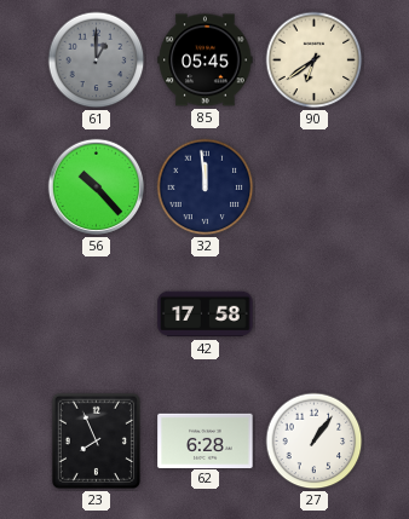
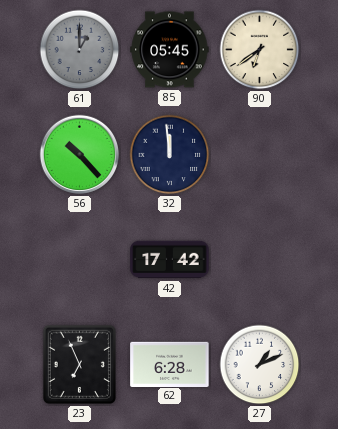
42: 17:58 -> 17:42 (170, 260)
23: 7:56 -> 6:56 (79, 364)
27: 1:06 -> 1:11 (260, 365)
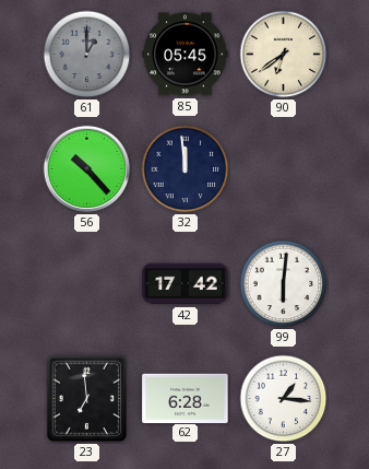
99: none -> 6:01 (284, 284)
23: 6:56 -> 6:59 (86, 398)
27: 1:11 -> 1:16 (284, 399)
